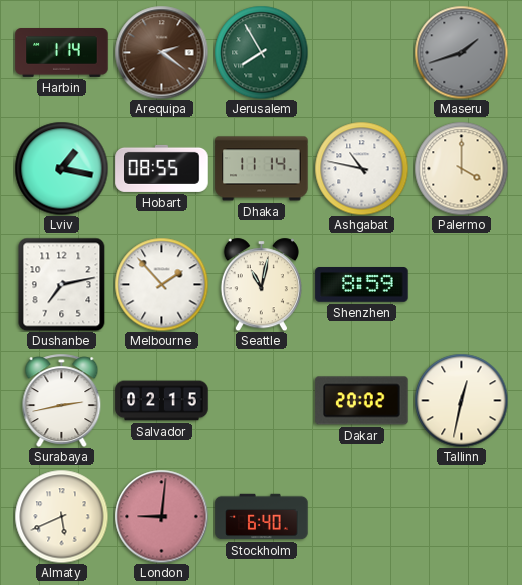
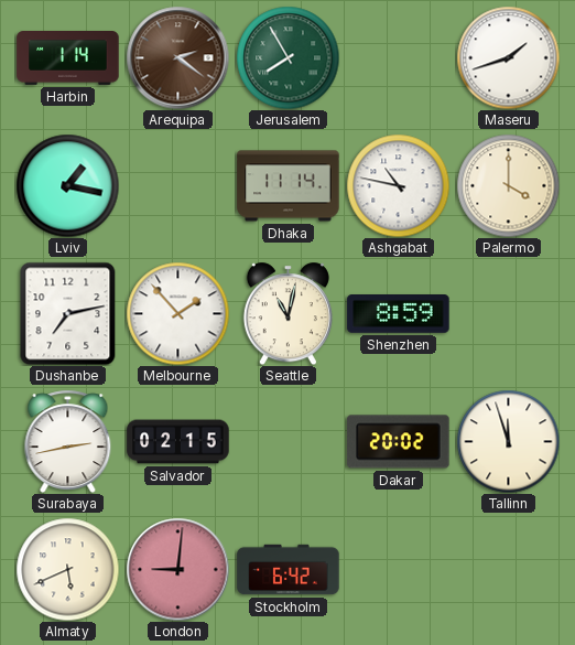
Maseru dial: grey -> white (508, 57)
Hobart: 08:55 -> none (162, 168)
Tallinn: 12:32 -> 11:57 (508, 441)
Stockholm: 6:40 -> 6:42 (289, 570)
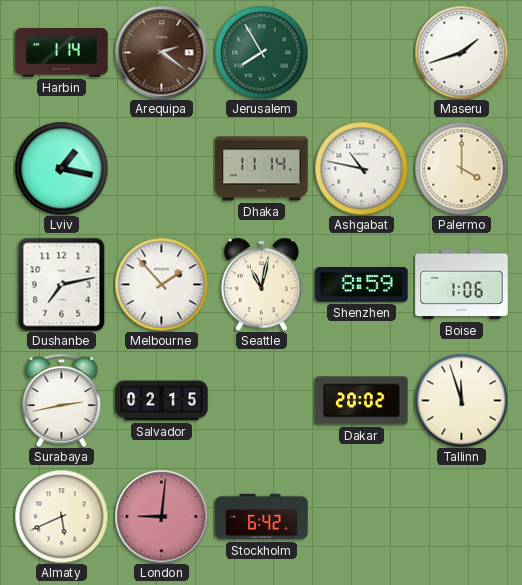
Boise: none -> 1:06 (462, 285)
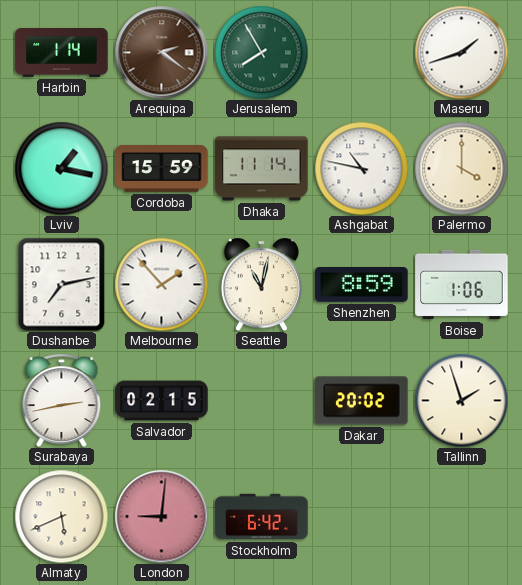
Cordoba: none -> 15:59 (162, 169)
Tallinn: 11:57 -> 1:57 (461, 400)
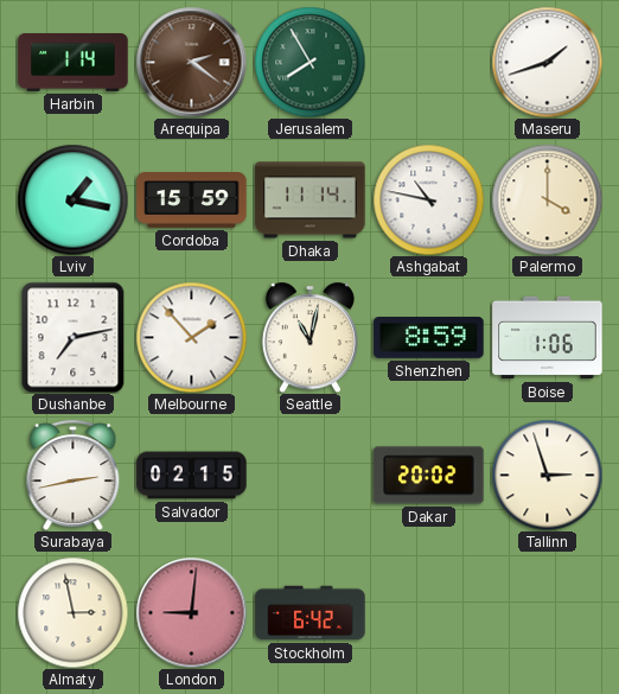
Tallinn: 1:57 -> 2:57 (547, 475)
Almaty: 5:41 -> 2:58 (72, 612)
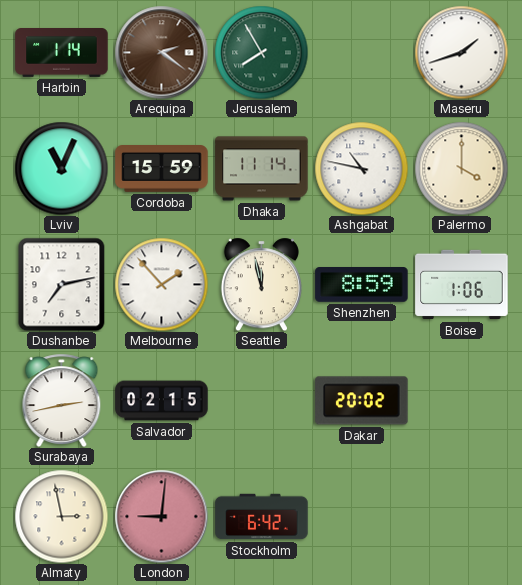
Lviv: 1:17 -> 11:04 (61, 168)
Seattle: 11:02 -> 11:58 (261, 284)
Tallinn: 2:57 -> none (547, 475)
